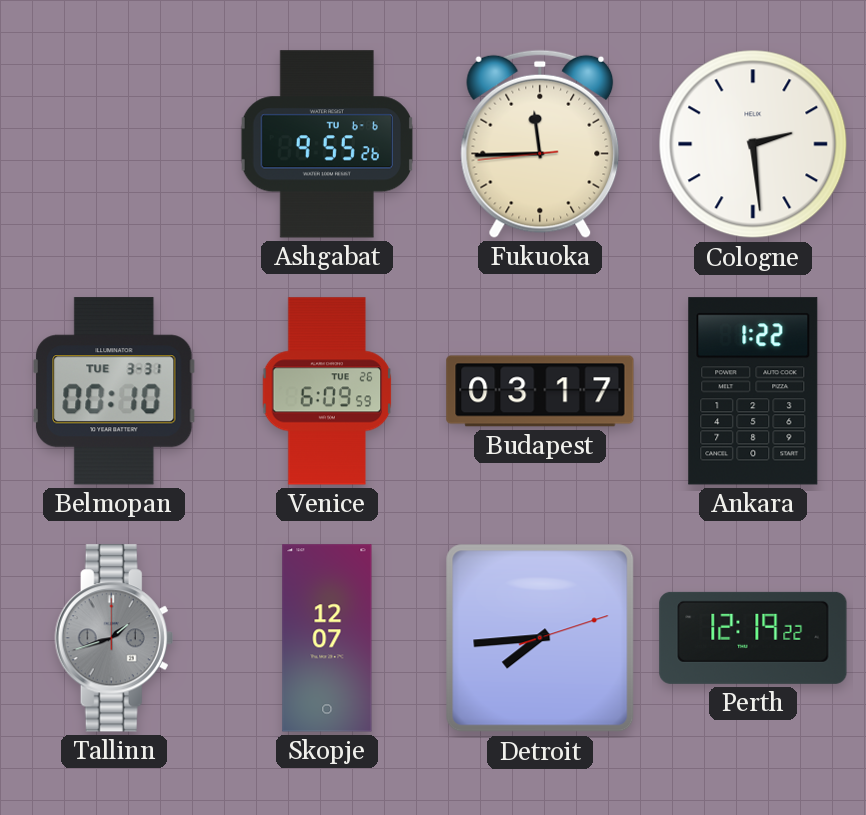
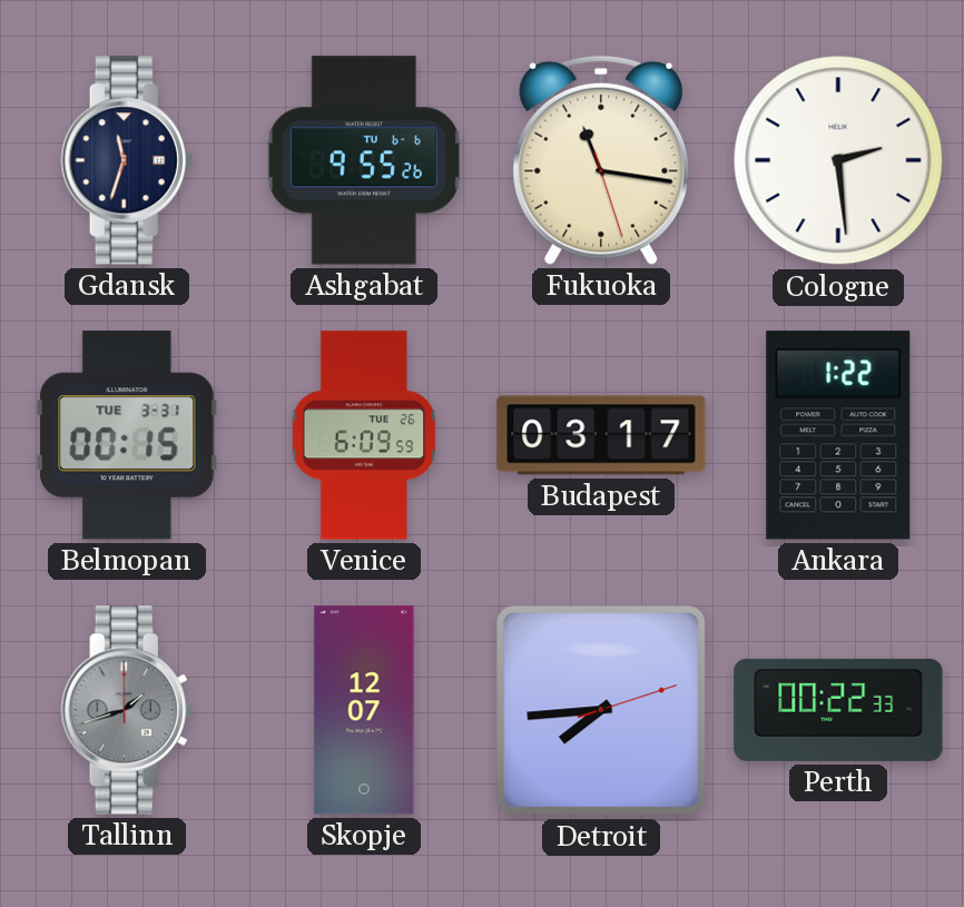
Gdansk: none -> 11:33 (127, 160)
Fukuoka: 11:44 -> 11:16 (601, 160)
Belmopan: 00:10 -> 00:15 (127, 435)
Perth: 12:19 -> 00:22 (838, 710)
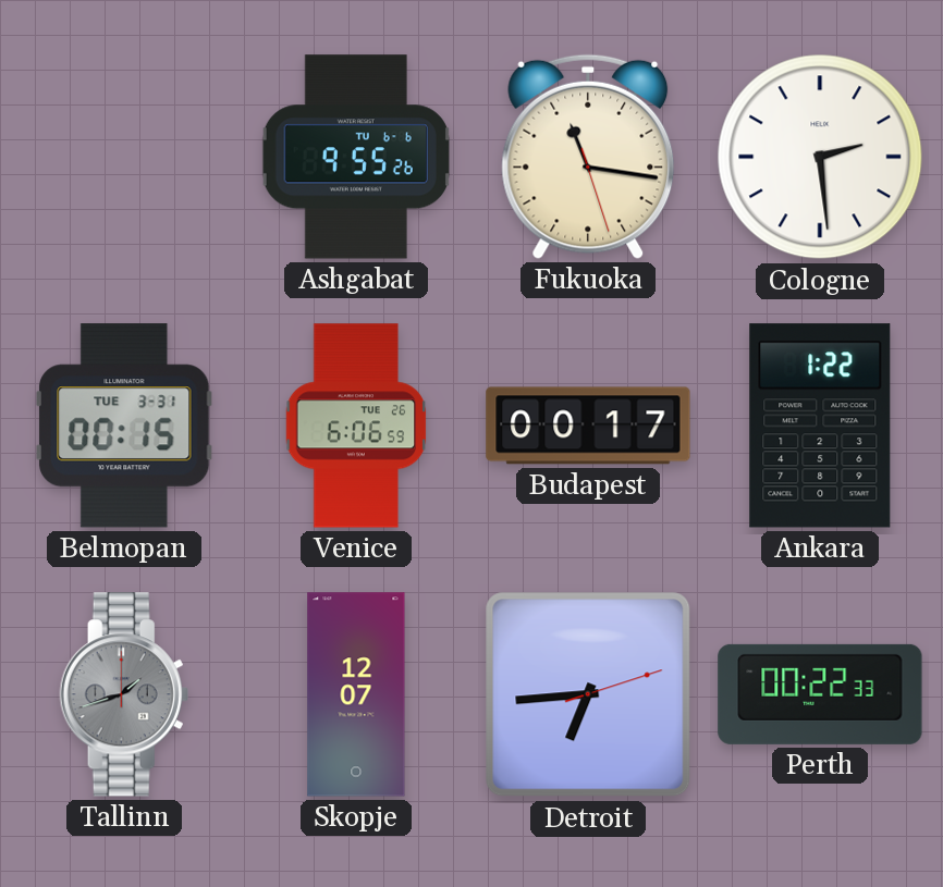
Gdansk: 11:33 -> none (127, 160)
Venice: 6:09 -> 6:06 (356, 426)
Budapest: 03:17 -> 00:17 (588, 426)
Detroit: 7:44 -> 6:44 (588, 694)
